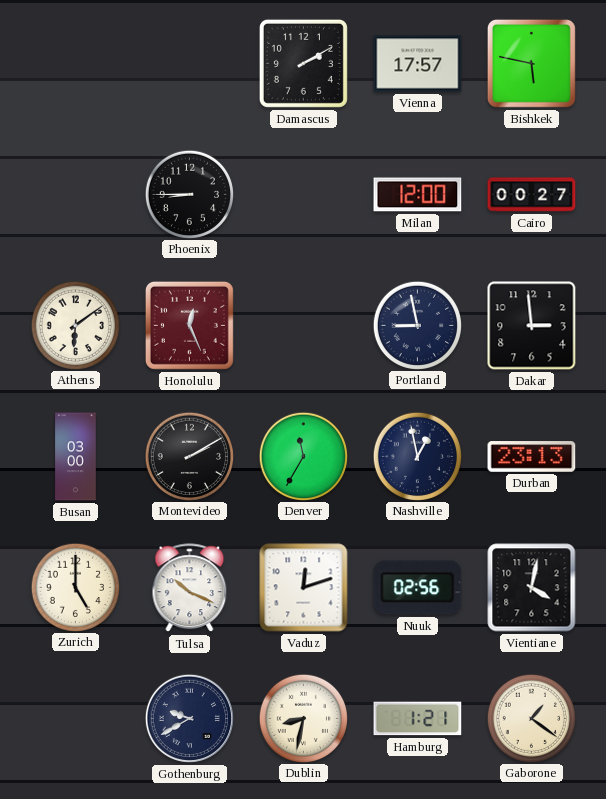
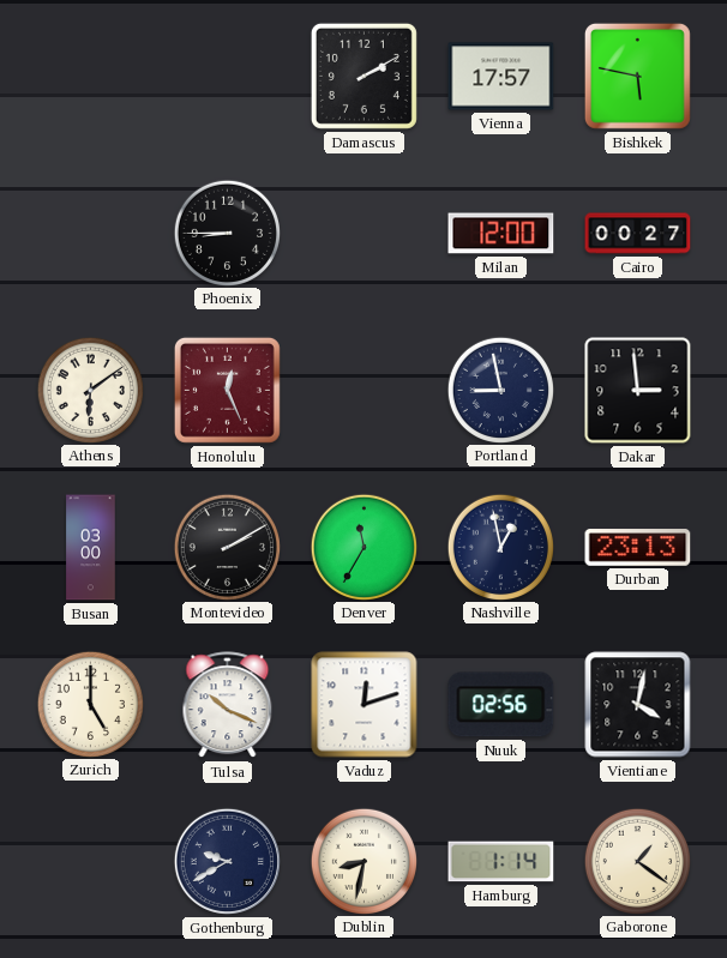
Hamburg: 1:21 -> 1:14 (501, 862)
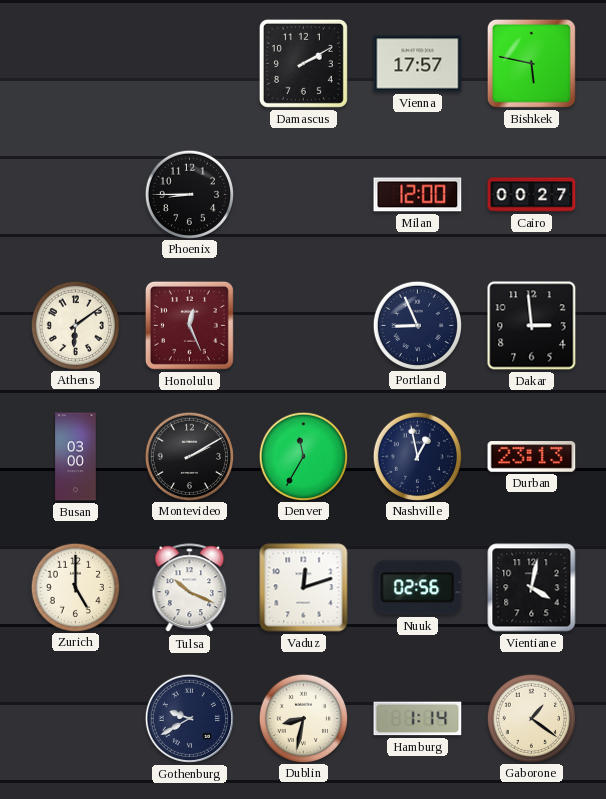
Portland: 8:58 -> 8:56 (417, 325)
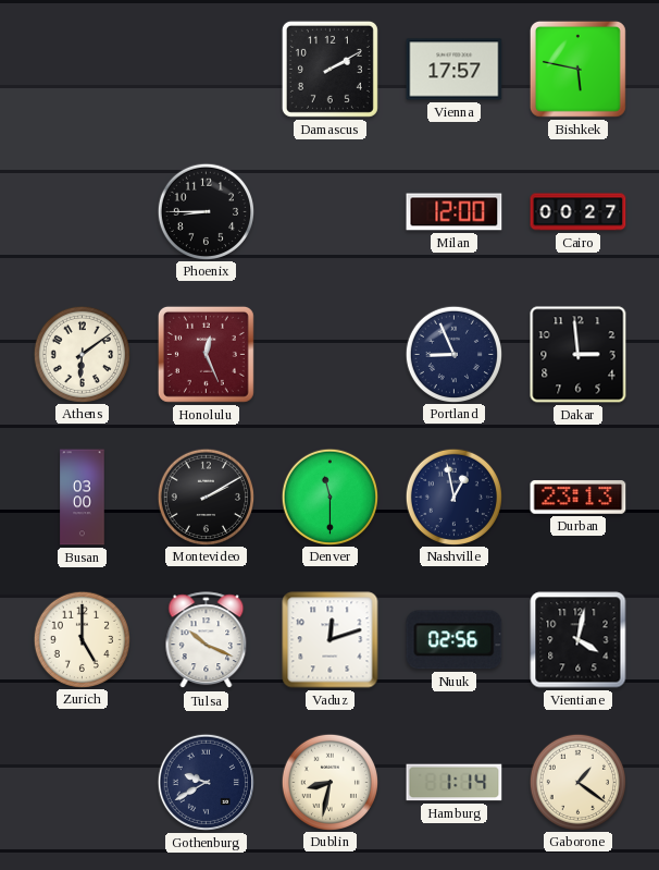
Denver: 11:35 -> 11:30 (329, 497)
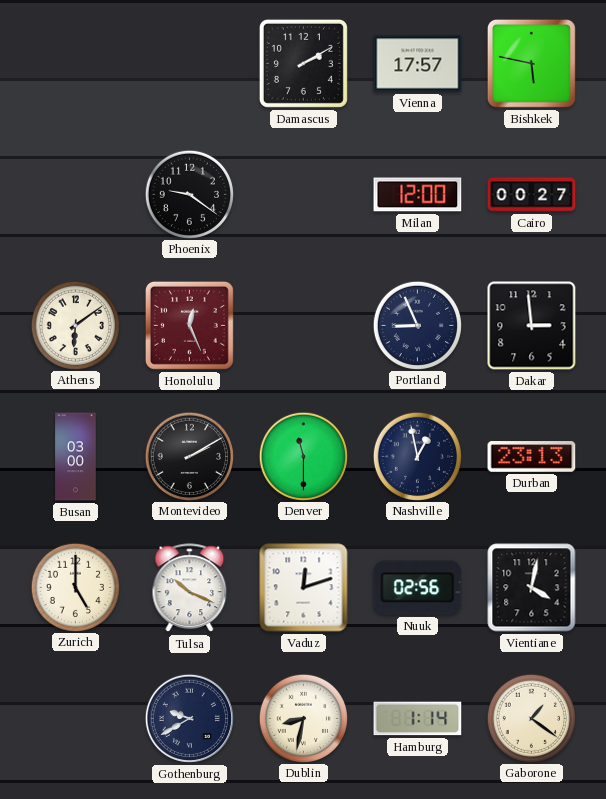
Phoenix: 8:45 -> 9:21 (189, 194)
